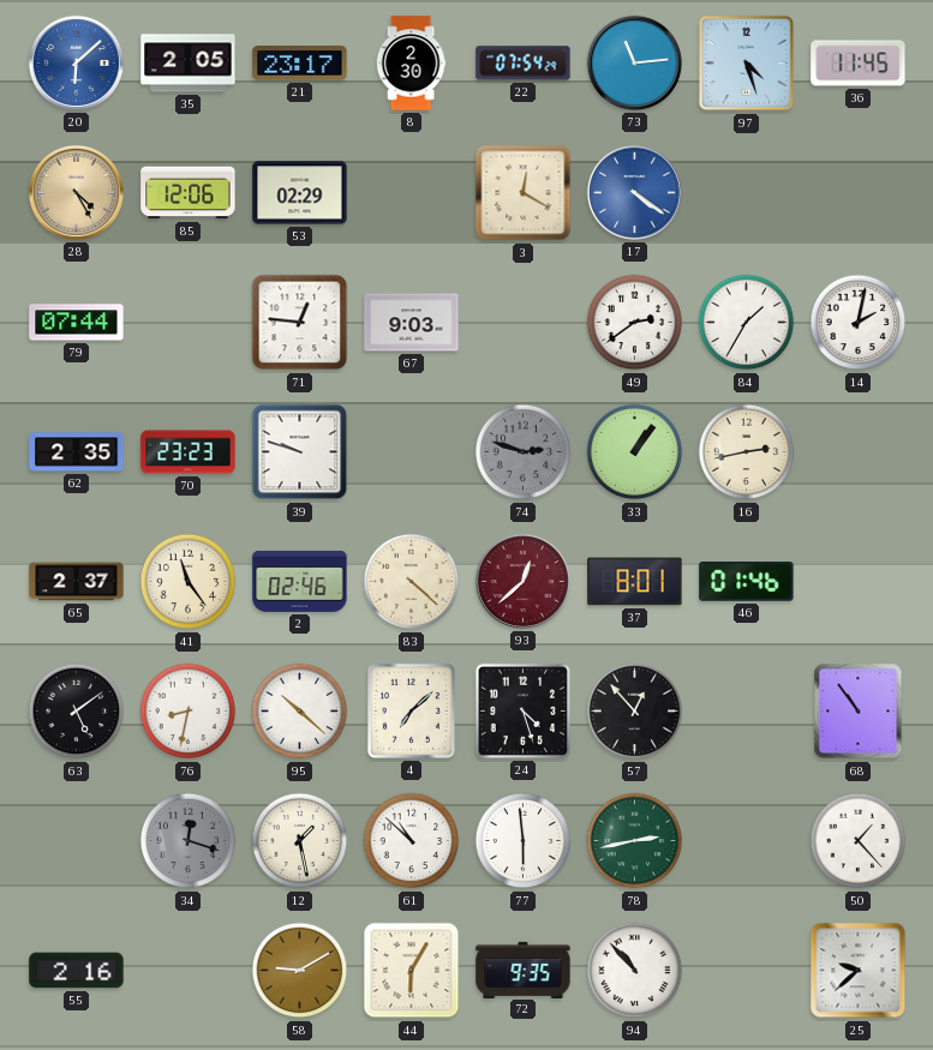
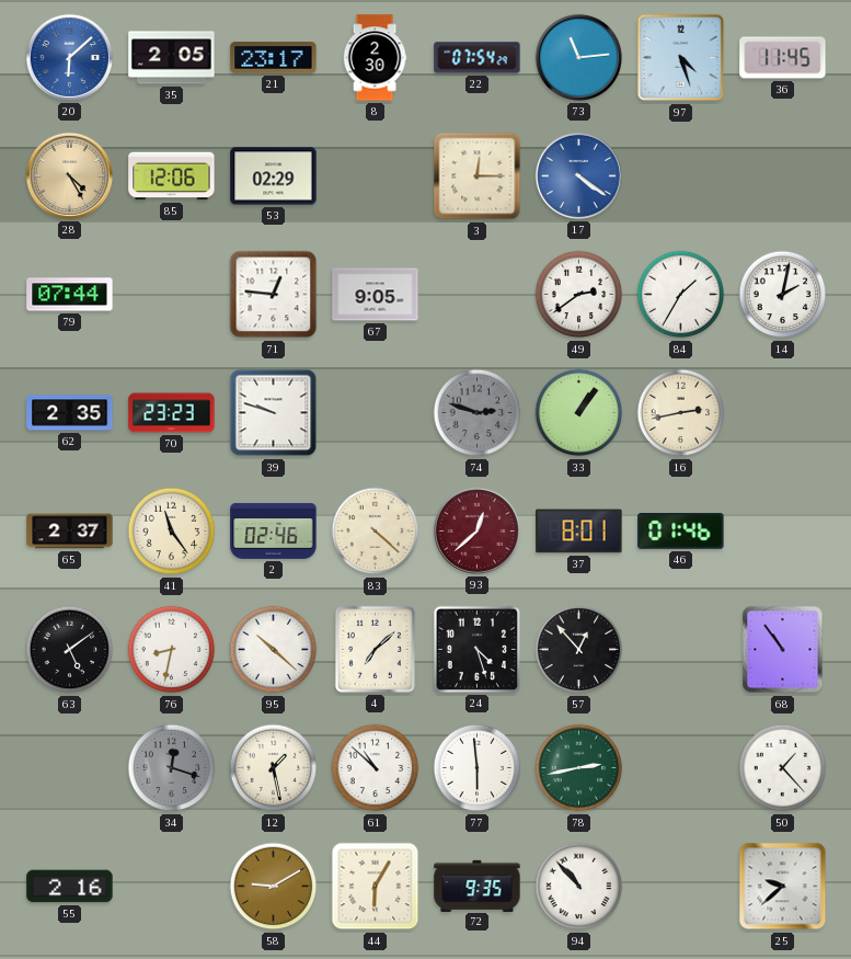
3: 12:20 -> 12:15 (478, 176)
67: 9:03 -> 9:05 (376, 295)
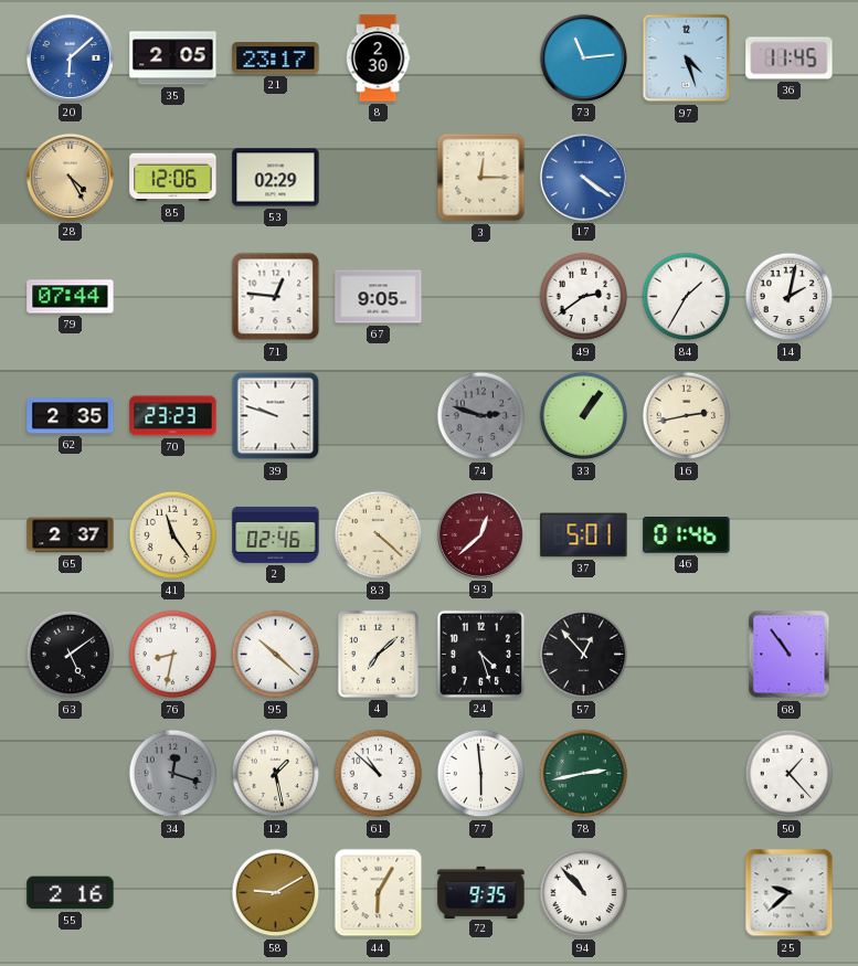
22: 07:54 -> none (478, 58)
37: 8:01 -> 5:01 (584, 535)
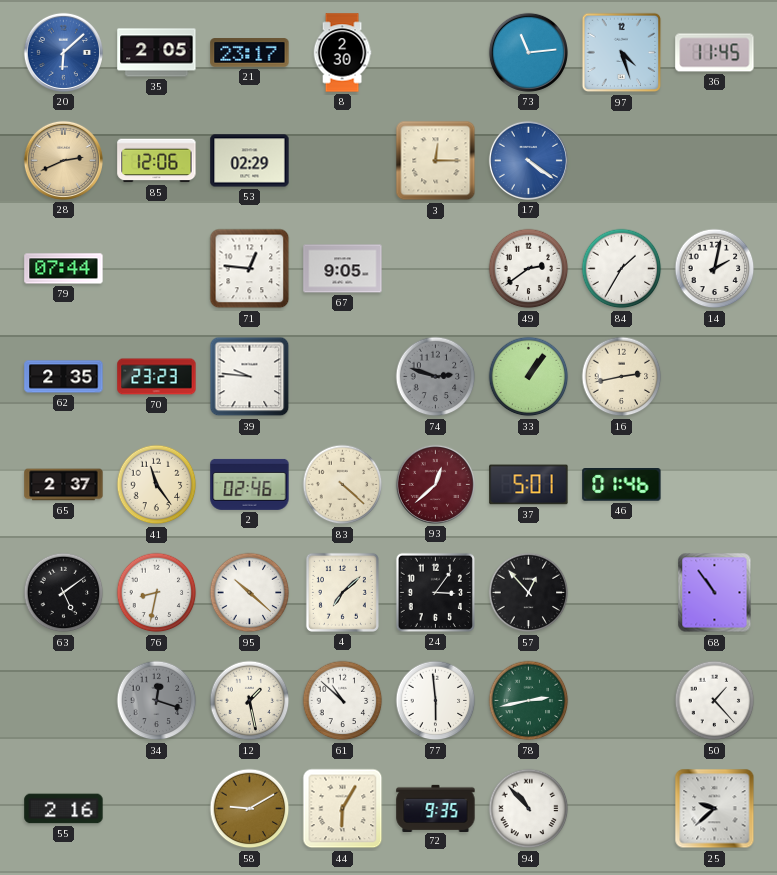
28: 4:25 -> 2:41 (63, 160)
39: 9:48 -> 9:46 (250, 377)
24: 4:27 -> 3:06 (435, 592)
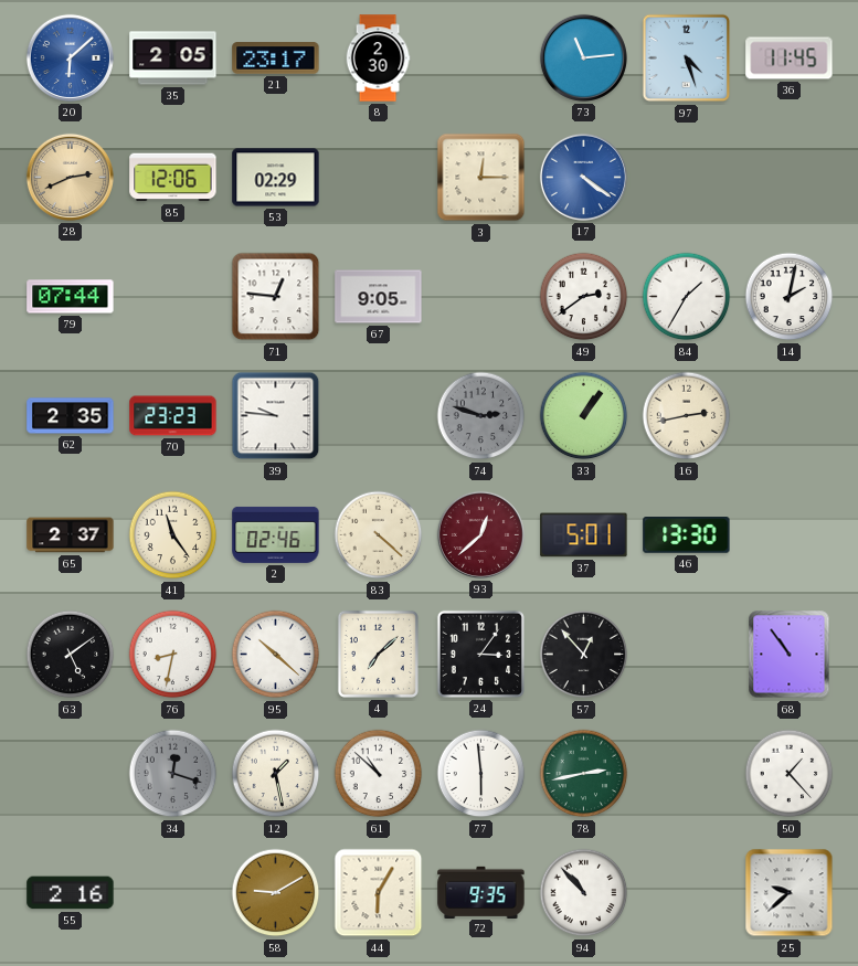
46: 01:46 -> 13:30 (687, 535)
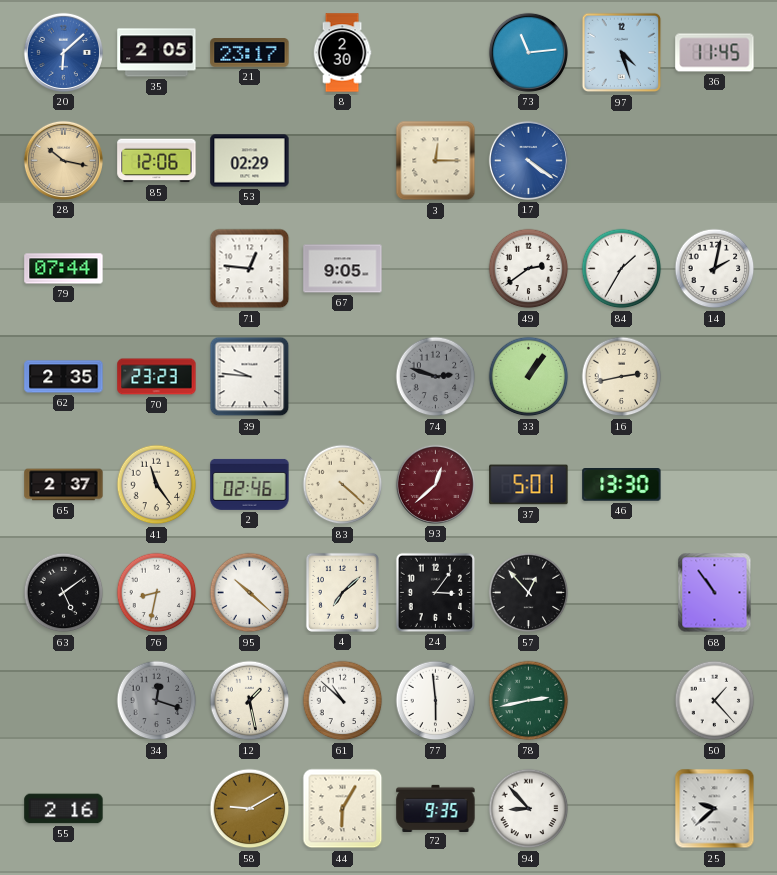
28: 2:41 -> 10:17 (63, 160)
94: 10:53 -> 8:53 (529, 809)
